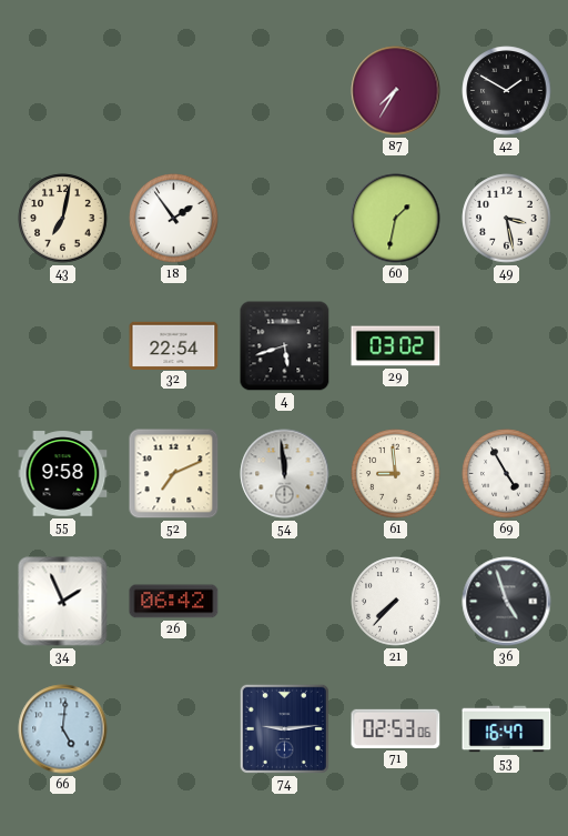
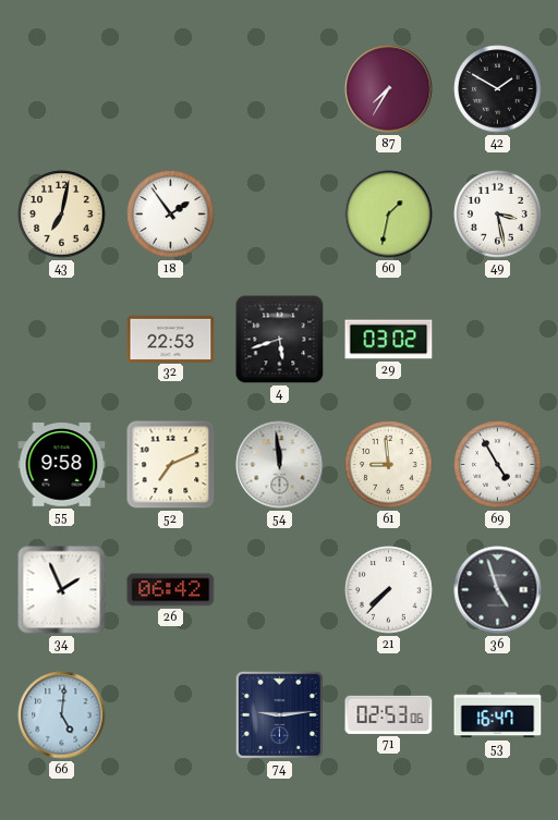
32: 22:54 -> 22:53 (171, 339)
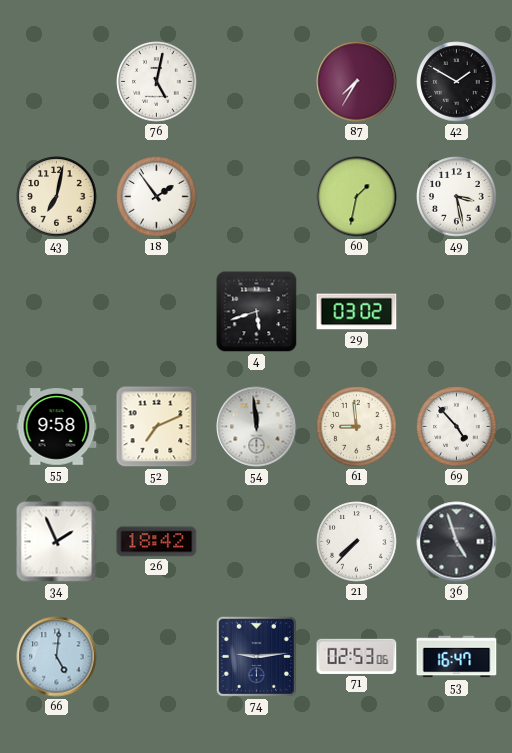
76: none -> 5:02 (157, 82)
32: 22:53 -> none (171, 339)
69: 4:55 -> 4:53 (457, 427)
26: 06:42 -> 18:42 (157, 542)
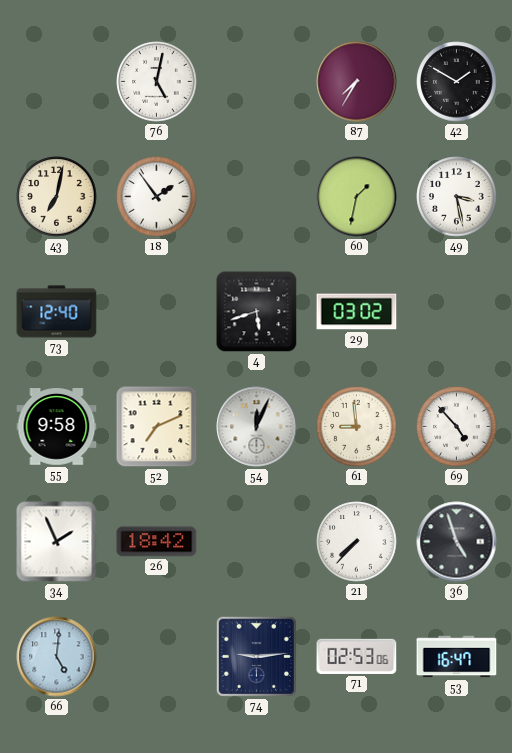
73: none -> 12:40 (57, 312)
54: 11:59 -> 12:04 (257, 427)
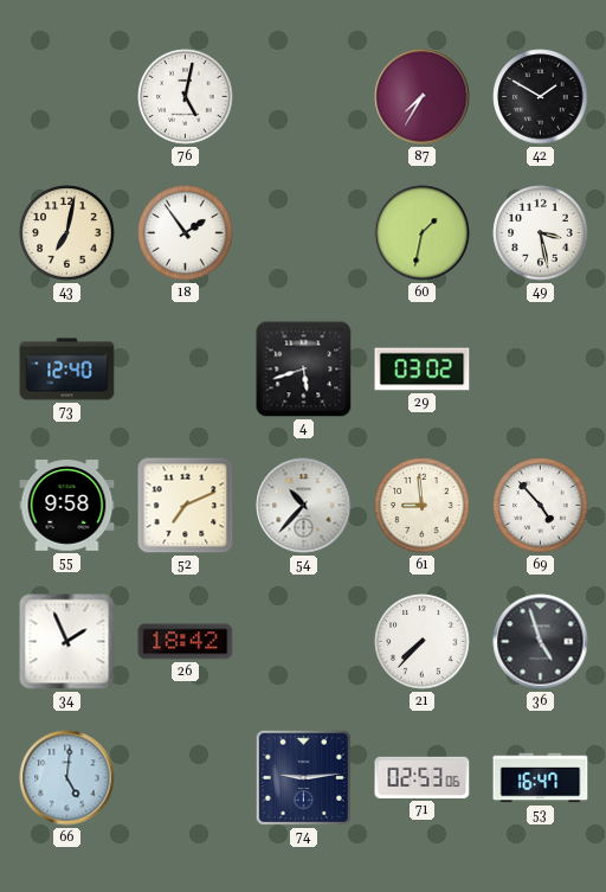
54: 12:04 -> 10:37 (304, 506)
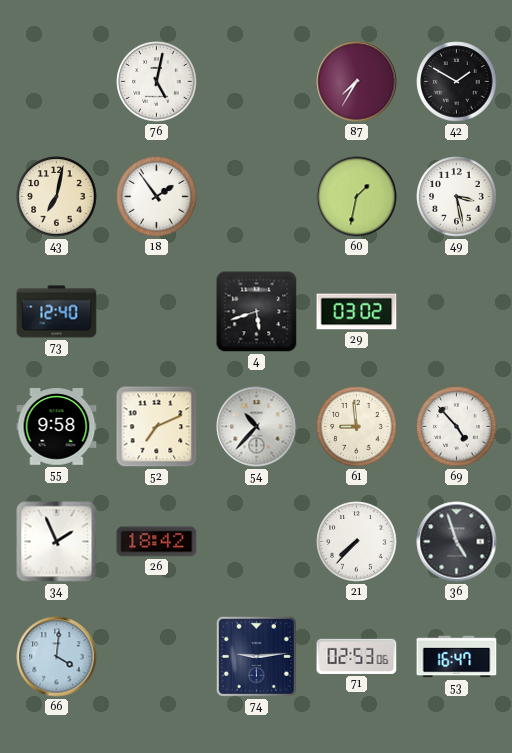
66: 5:01 -> 4:01 (57, 657)
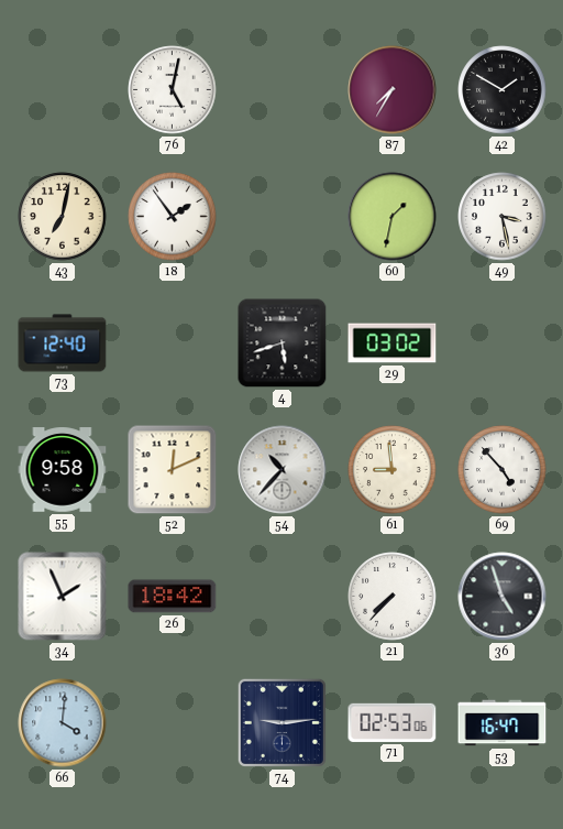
52: 7:11 -> 12:11 (173, 470)
